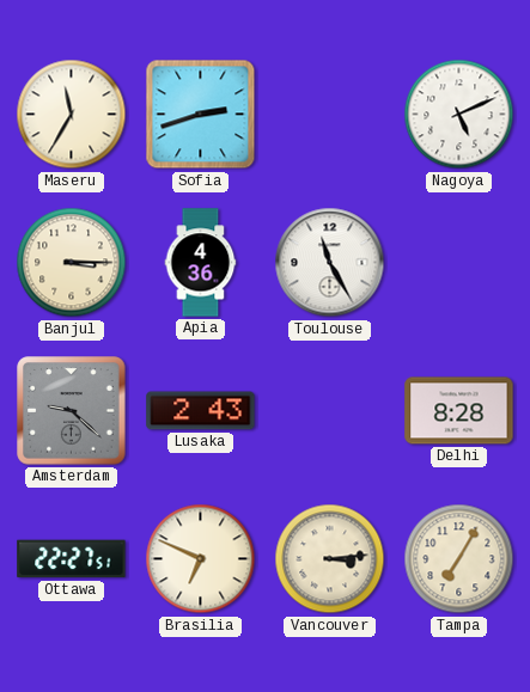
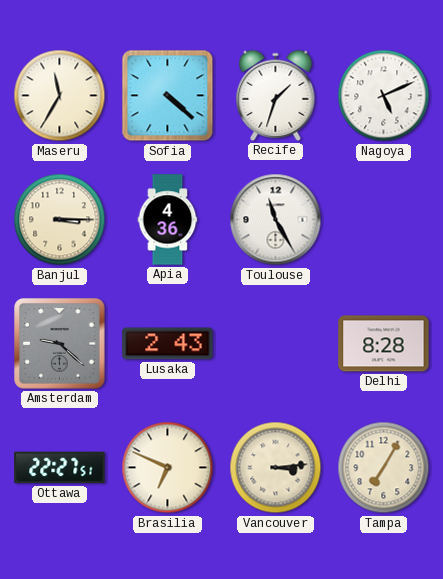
Sofia: 2:42 -> 4:22 (168, 96)
Recife: none -> 1:33 (276, 95)
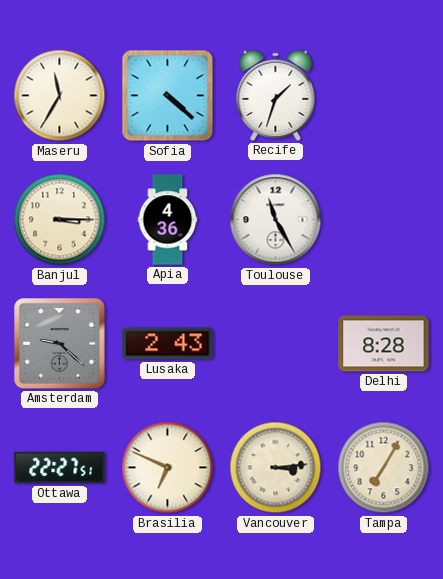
Nagoya: 5:11 -> none (384, 96)
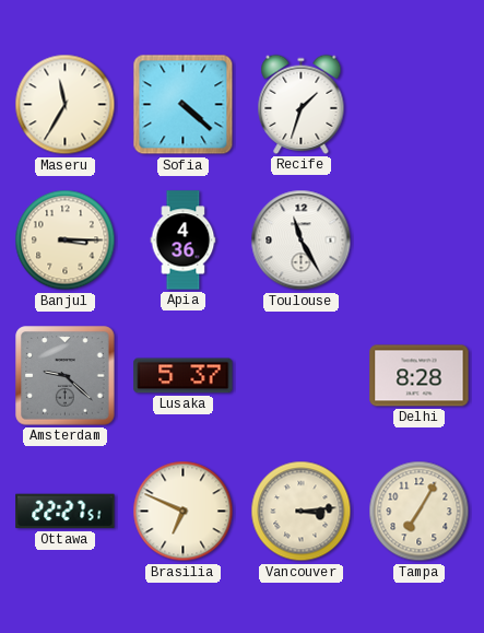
Lusaka: 2:43 -> 5:37 (184, 376)
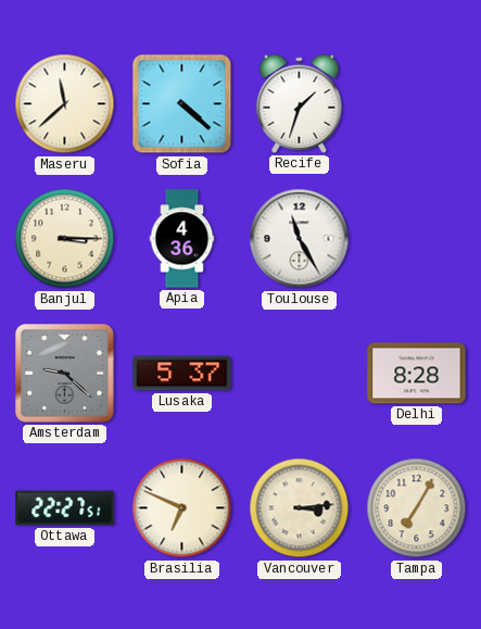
Maseru: 11:35 -> 11:38 (65, 104)
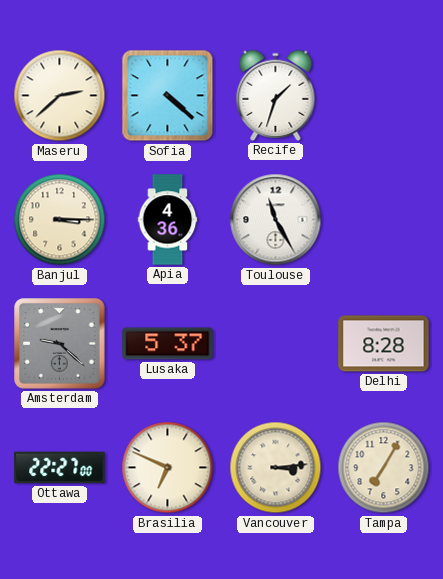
Maseru: 11:38 -> 2:38 (60, 96)
Ottawa: 22:27:51 -> 22:27:00 (60, 468)
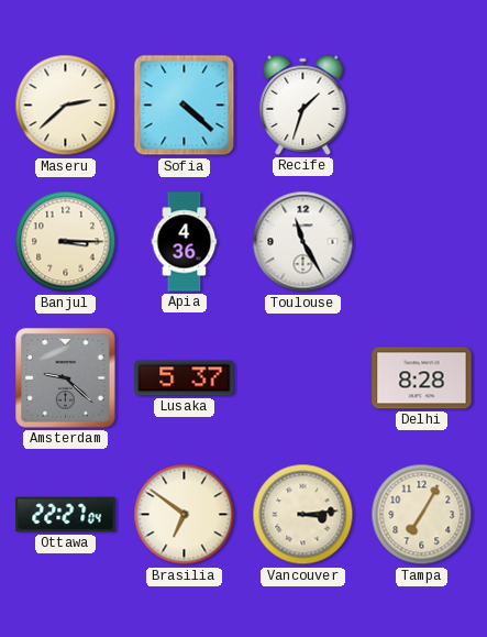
Ottawa: 22:27:00 -> 22:27:04 (66, 515)
Brasilia: 6:49 -> 6:51 (185, 515)
